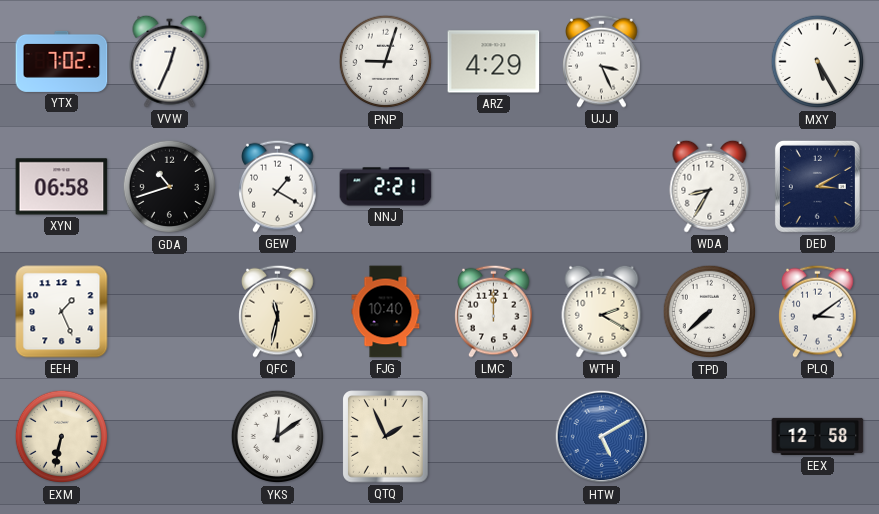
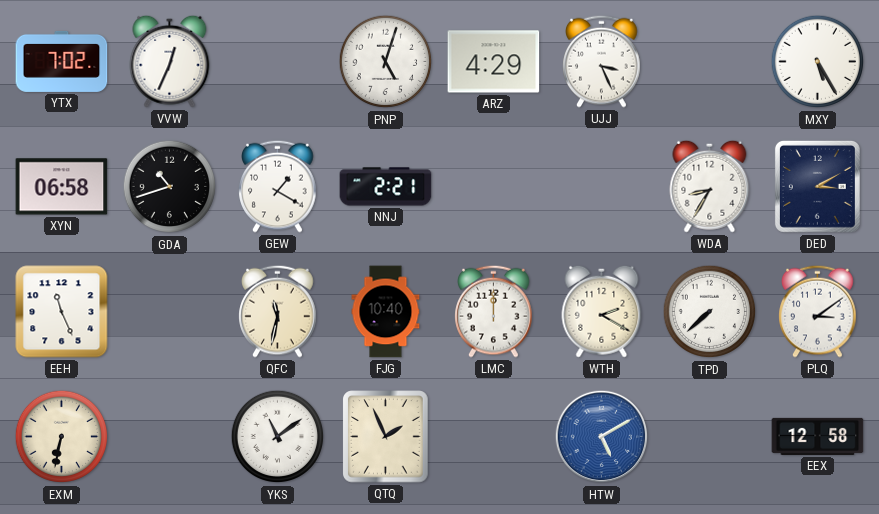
PNP: 9:03 -> 5:03 (386, 62)
EEH: 1:26 -> 11:26 (62, 312)
YKS: 12:09 -> 11:09 (278, 437)
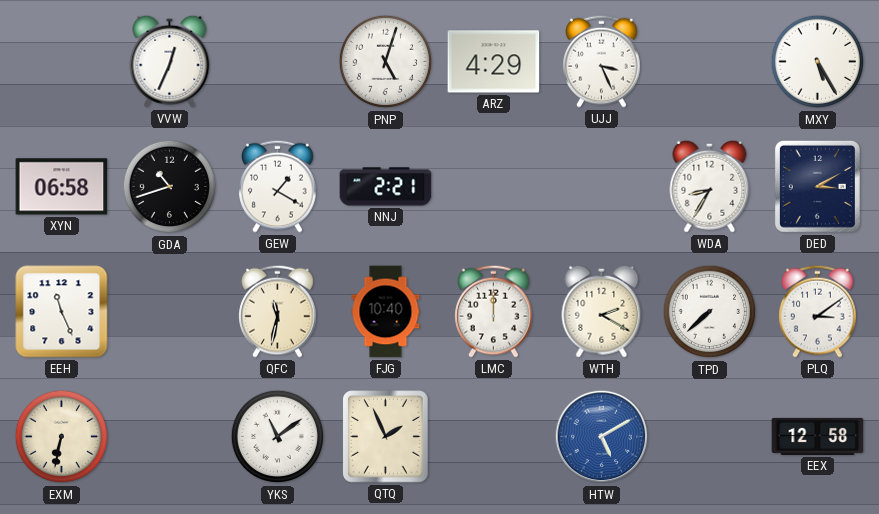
YTX: 7:02 -> none (62, 61)
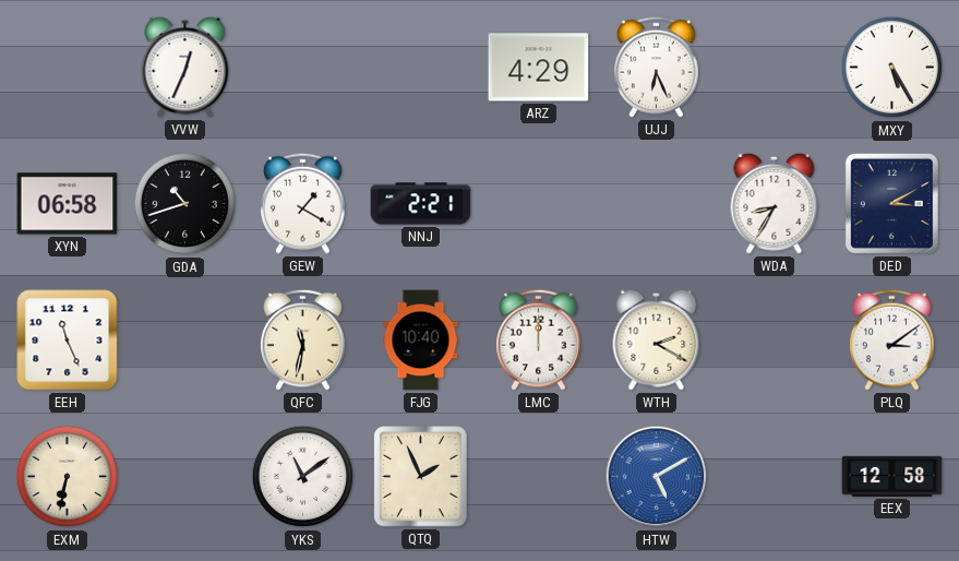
PNP: 5:03 -> none (386, 62)
UJJ: 3:26 -> 6:26 (657, 67)
TPD: 7:38 -> none (710, 312)
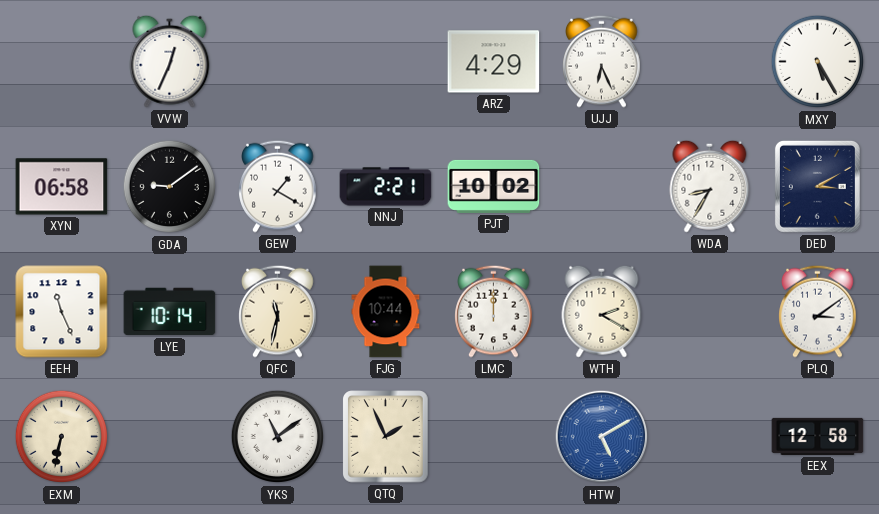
GDA: 10:42 -> 9:09 (170, 187)
PJT: none -> 10:02 (494, 186)
LYE: none -> 10:14 (170, 312)
FJG: 10:40 -> 10:44 (386, 312)
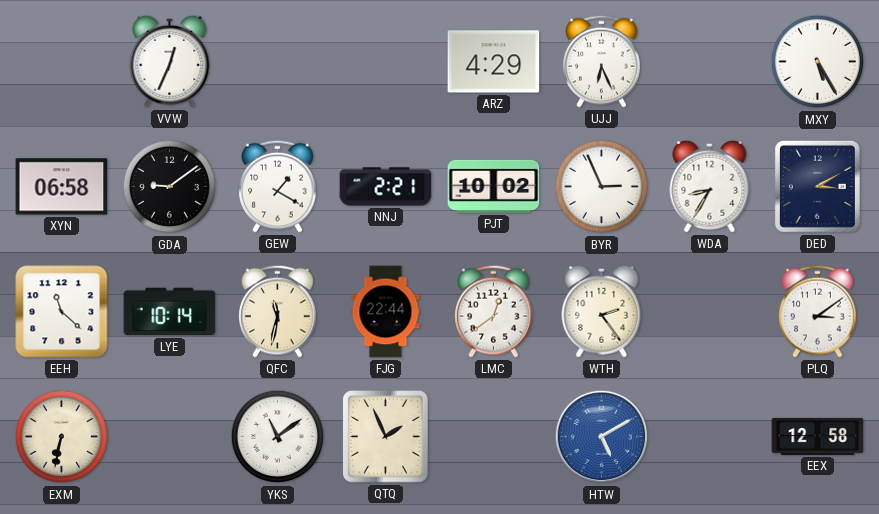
BYR: none -> 2:56 (602, 187)
EEH: 11:26 -> 11:22 (62, 312)
FJG: 10:44 -> 22:44 (386, 312)
LMC: 12:00 -> 12:39 (494, 311)
WTH: 2:20 -> 2:24 (602, 311)
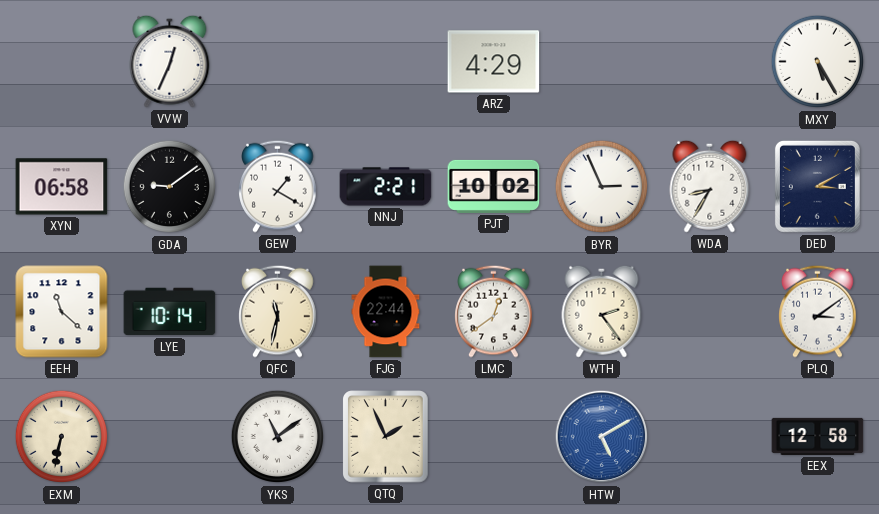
UJJ: 6:26 -> none (602, 61)
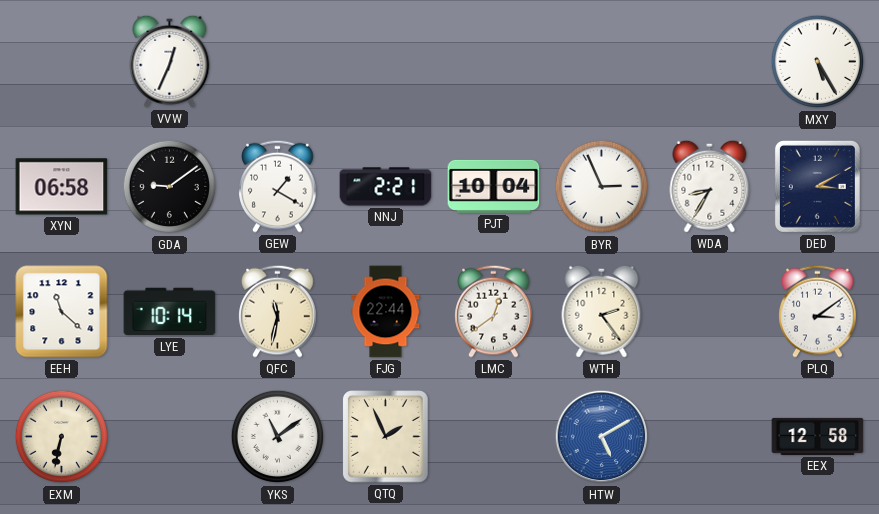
ARZ: 4:29 -> none (494, 62)
PJT: 10:02 -> 10:04 (494, 186)
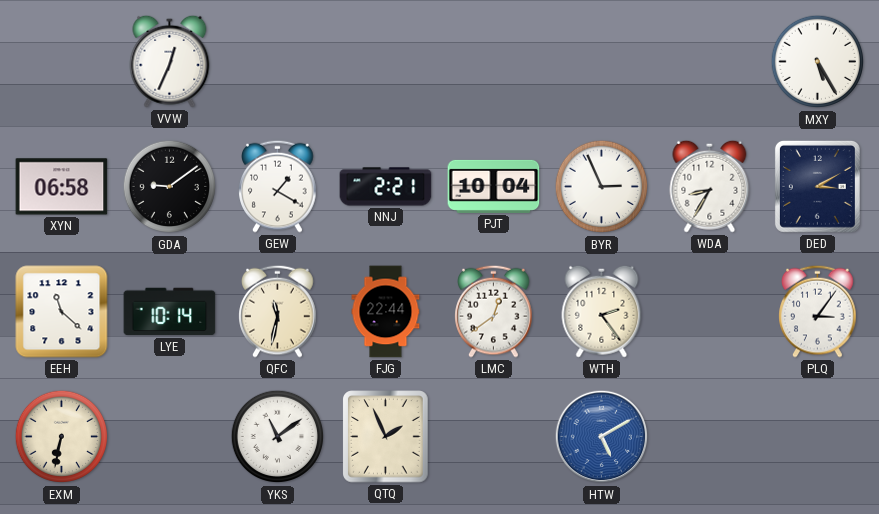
PLQ: 3:09 -> 3:06 (818, 311)
EEX: 12:58 -> none (818, 436)
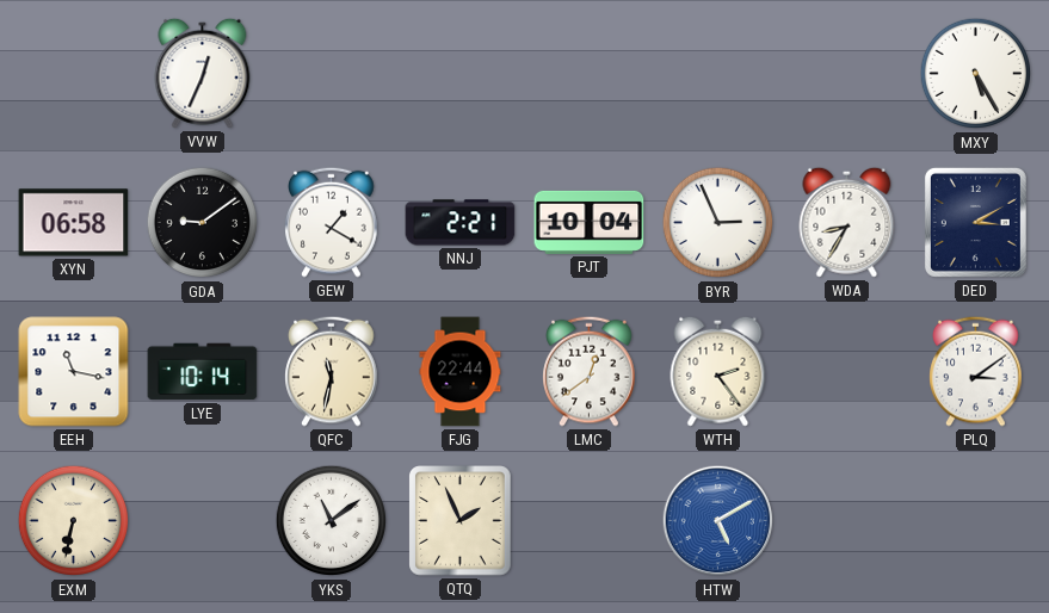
EEH: 11:22 -> 11:17 (74, 372)
PLQ: 3:06 -> 3:09 (976, 371)
